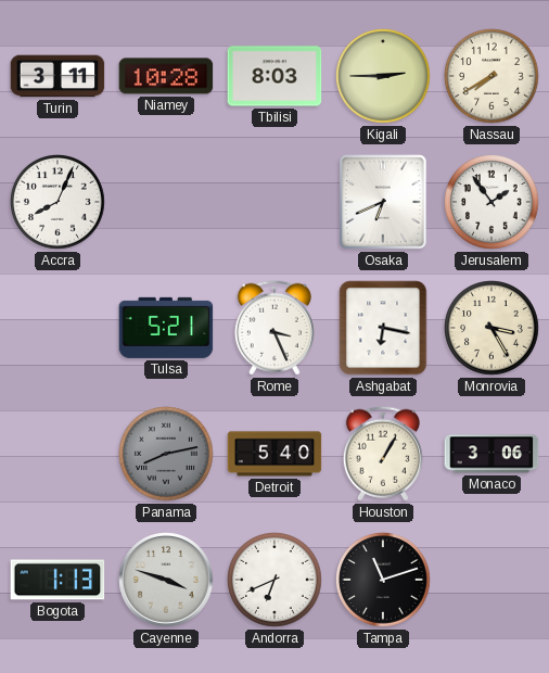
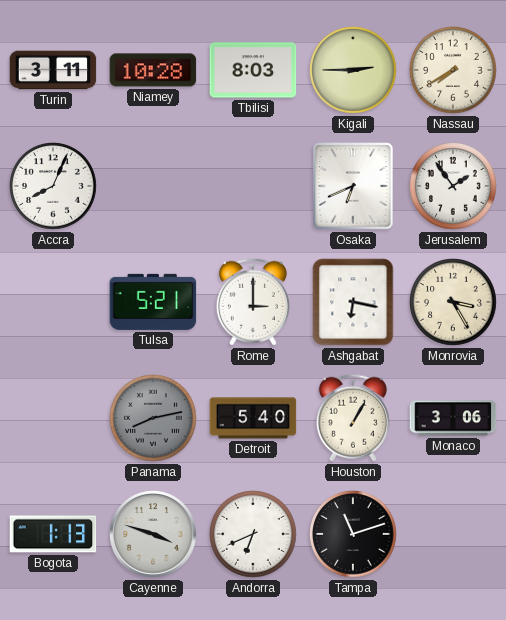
Rome: 3:26 -> 3:00 (253, 302)
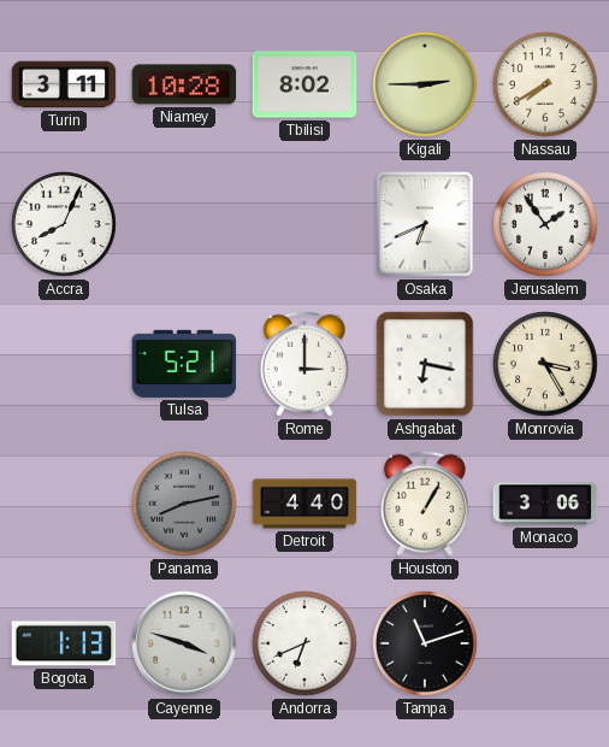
Tbilisi: 8:03 -> 8:02 (304, 84)
Detroit: 5:40 -> 4:40 (304, 504)
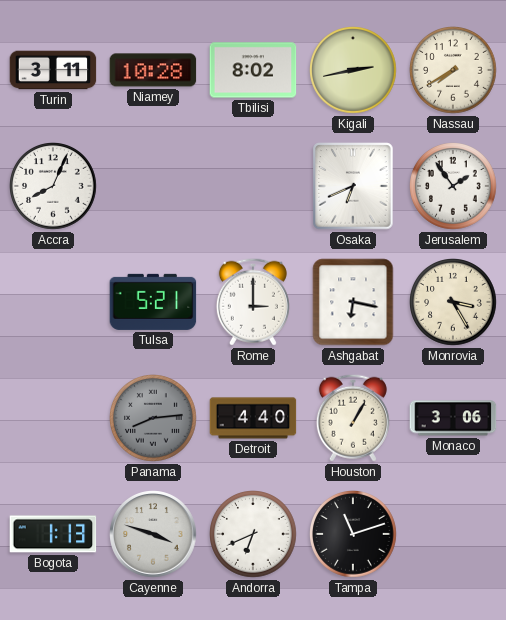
Kigali: 2:45 -> 2:43 (354, 71)
Panama: 8:13 -> 8:14 (154, 419)
